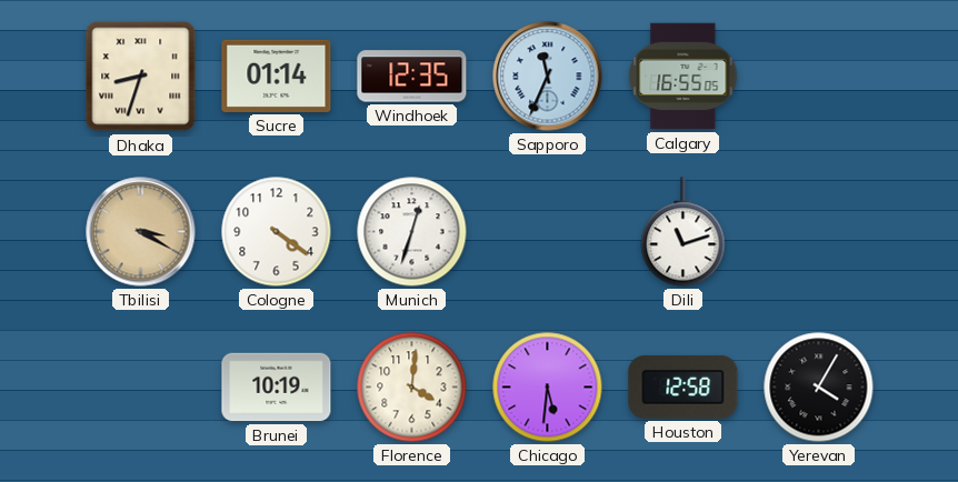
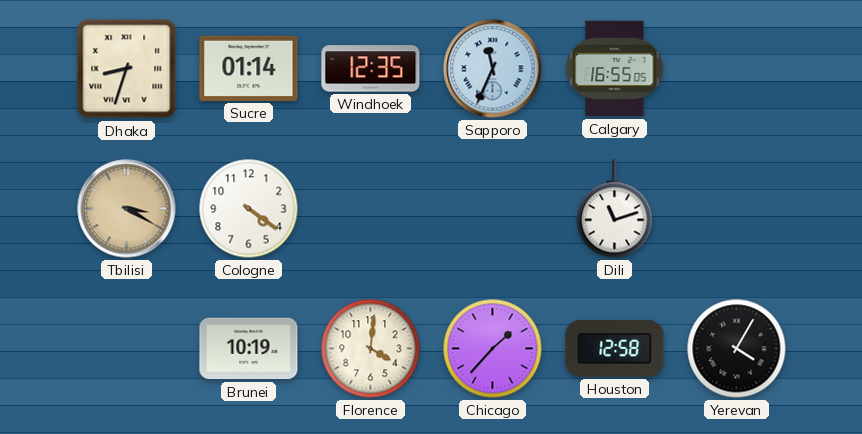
Munich: 12:33 -> none (412, 232)
Chicago: 5:31 -> 1:37 (493, 349)
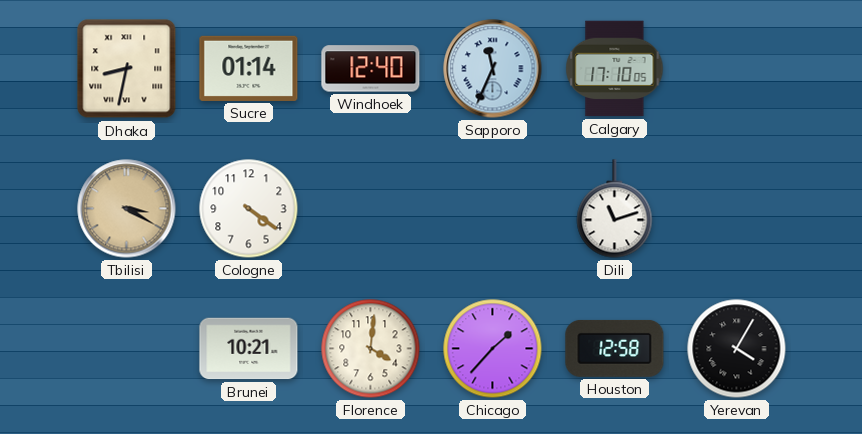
Dhaka: 8:33 -> 8:32 (127, 69)
Windhoek: 12:35 -> 12:40 (371, 69)
Calgary: 16:55 -> 17:10 (615, 69)
Brunei: 10:19 -> 10:21 (249, 349)
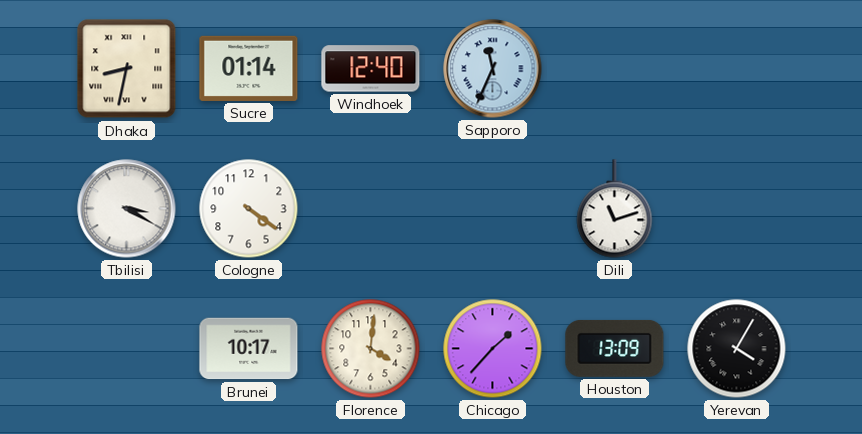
Calgary: 17:10 -> none (615, 69)
Tbilisi dial: champagne -> white (127, 209)
Brunei: 10:21 -> 10:17 (249, 349)
Houston: 12:58 -> 13:09 (615, 348)
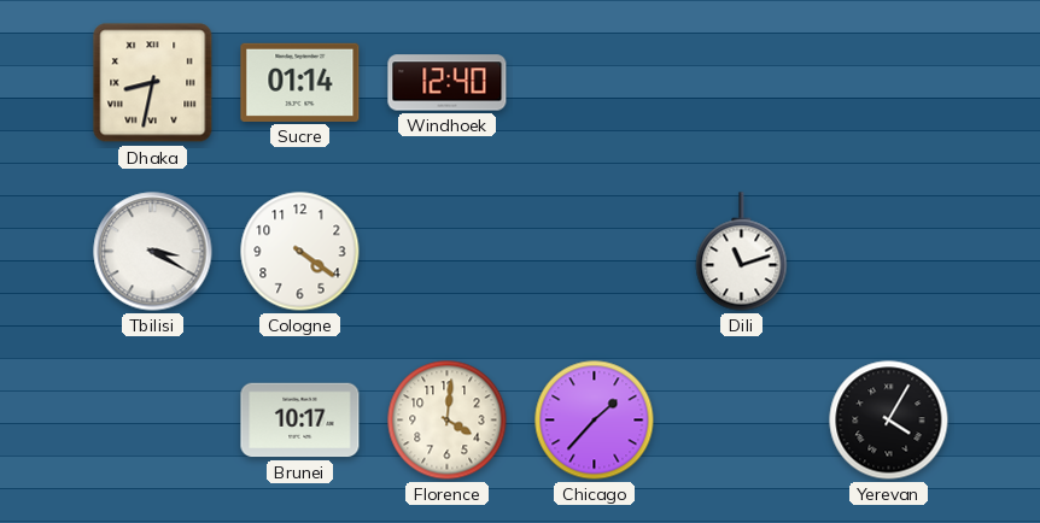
Sapporo: 11:34 -> none (493, 69)
Houston: 13:09 -> none (615, 348)
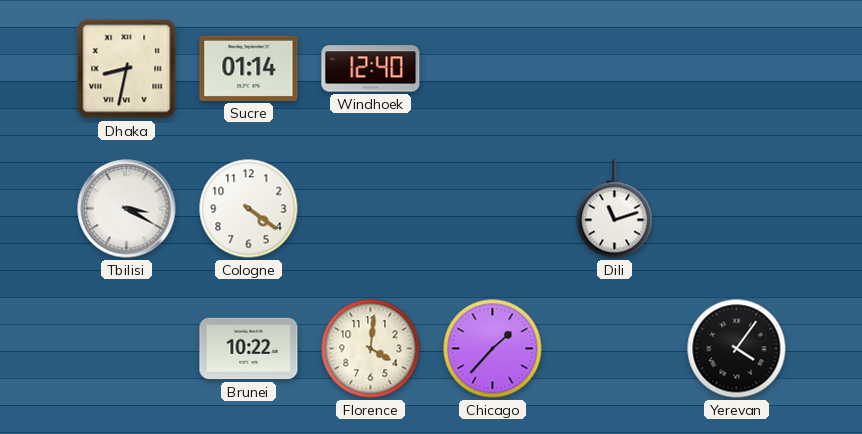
Brunei: 10:17 -> 10:22 (249, 349)
Yerevan: 4:05 -> 4:06 (737, 349)
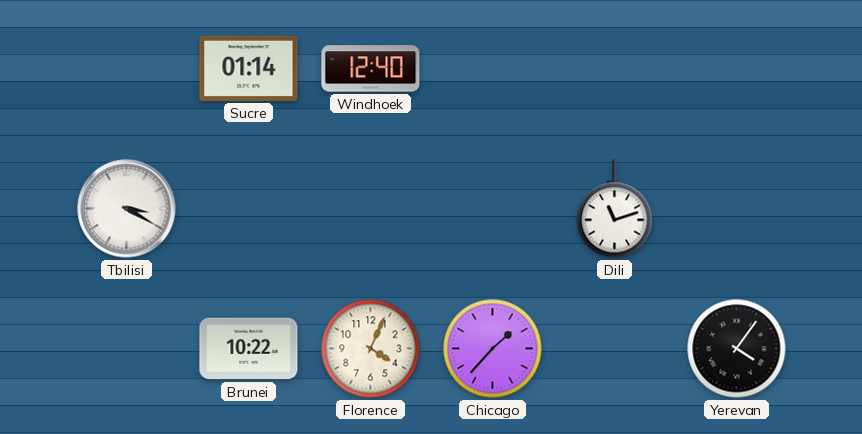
Dhaka: 8:32 -> none (127, 69)
Cologne: 4:21 -> none (249, 209)
Florence: 4:01 -> 4:04 (371, 349)
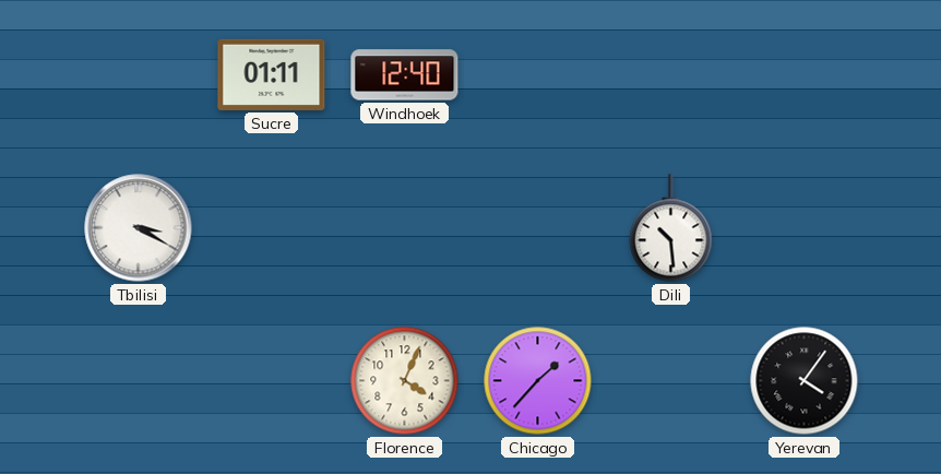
Sucre: 01:14 -> 01:11 (272, 74)
Dili: 11:12 -> 10:29 (671, 228)
Brunei: 10:22 -> none (249, 349)
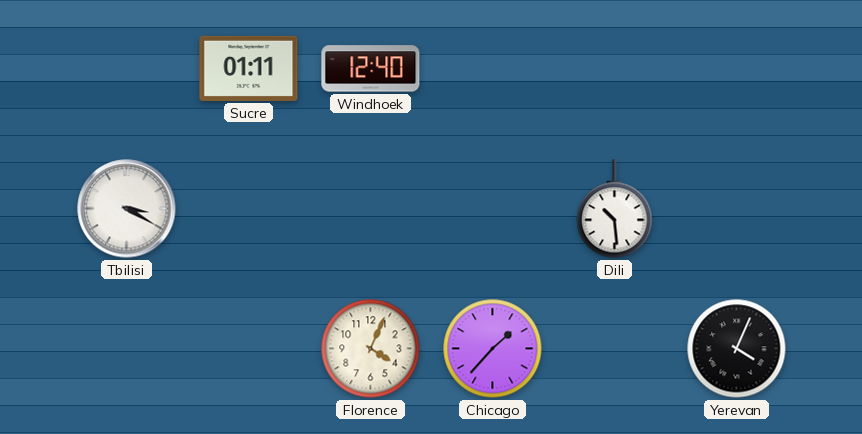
Yerevan: 4:06 -> 4:04 (737, 349)
